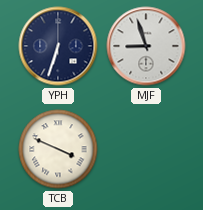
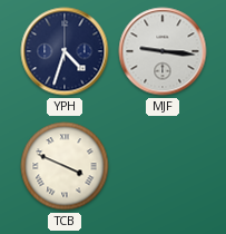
YPH: 6:33 -> 4:33 (65, 51)
MJF: 8:57 -> 9:16 (163, 51)
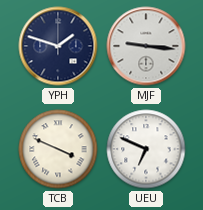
YPH: 4:33 -> 1:48 (58, 46)
UEU: none -> 6:49 (146, 149)
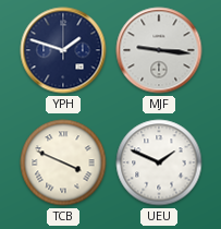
UEU: 6:49 -> 1:49 (159, 162)
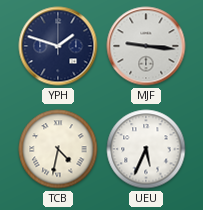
TCB: 3:49 -> 4:32 (58, 149)
UEU: 1:49 -> 5:34 (146, 149)
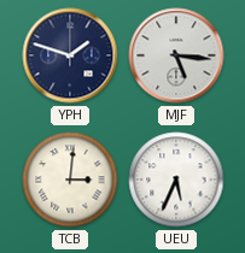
MJF: 9:16 -> 5:16 (176, 55)
TCB: 4:32 -> 3:01 (70, 180)
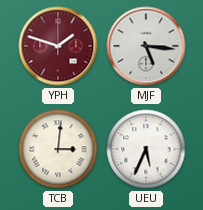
YPH dial: navy -> burgundy (58, 46)
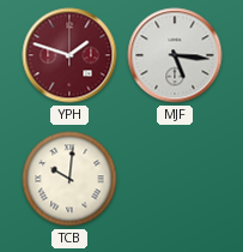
TCB: 3:01 -> 10:01 (69, 179)
UEU: 5:34 -> none (146, 149)
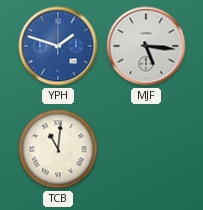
YPH dial: burgundy -> blue (58, 46)
TCB: 10:01 -> 11:01 (58, 149)
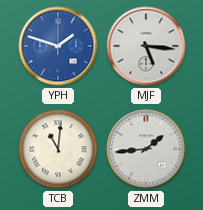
ZMM: none -> 1:44 (146, 149)
